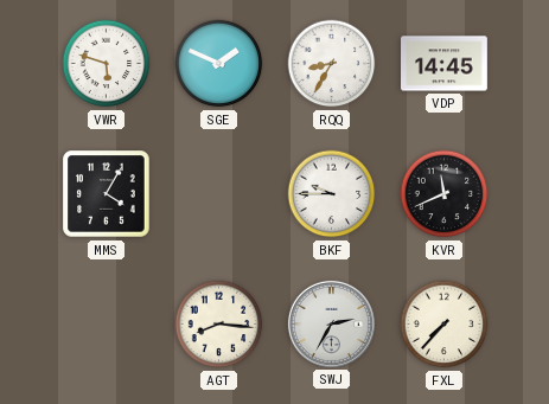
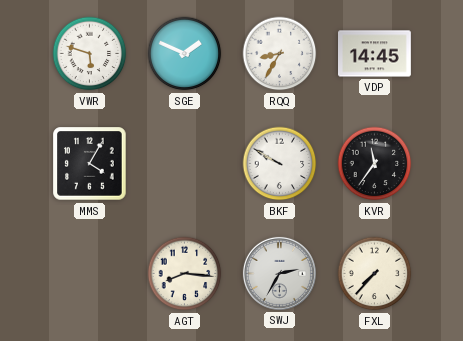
BKF: 9:45 -> 9:50 (280, 164)
KVR: 11:41 -> 11:36 (375, 164)
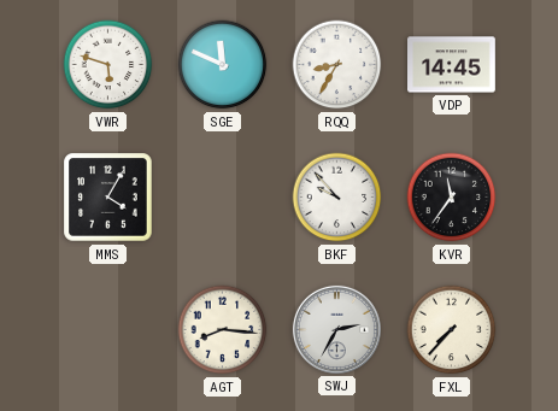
SGE: 1:49 -> 11:49 (223, 65)
BKF: 9:50 -> 9:53 (337, 198)
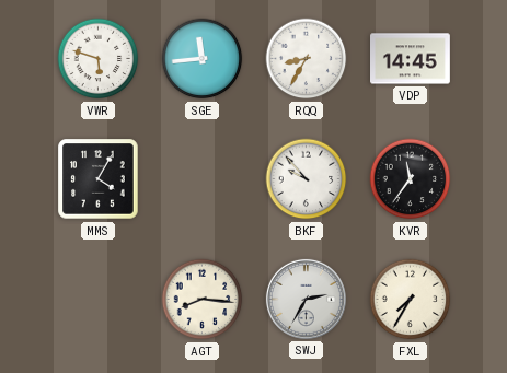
SGE: 11:49 -> 11:44 (203, 59)
FXL: 7:37 -> 7:35 (411, 300)
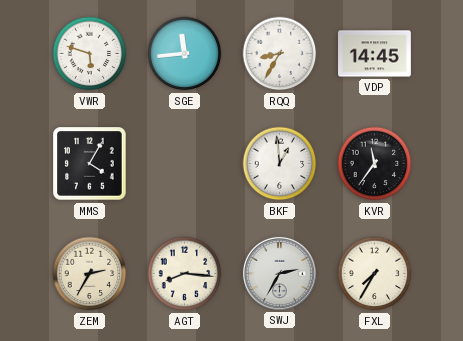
BKF: 9:53 -> 12:59 (280, 164)
ZEM: none -> 2:35 (90, 274)
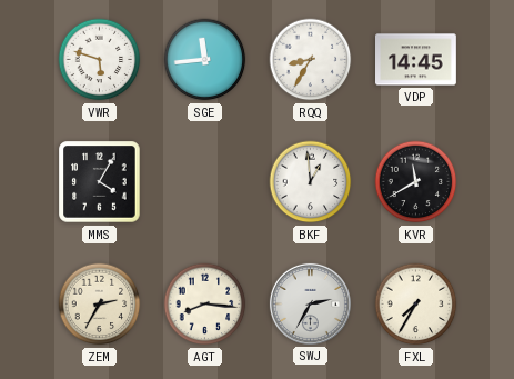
KVR: 11:36 -> 11:40 (416, 182)
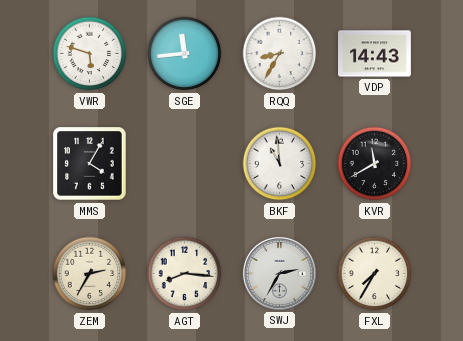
VDP: 14:45 -> 14:43 (375, 54)
BKF: 12:59 -> 10:59 (280, 164)
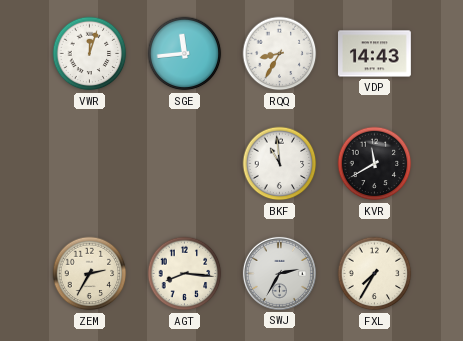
VWR: 5:48 -> 12:03 (90, 54)
MMS: 4:05 -> none (90, 164)
